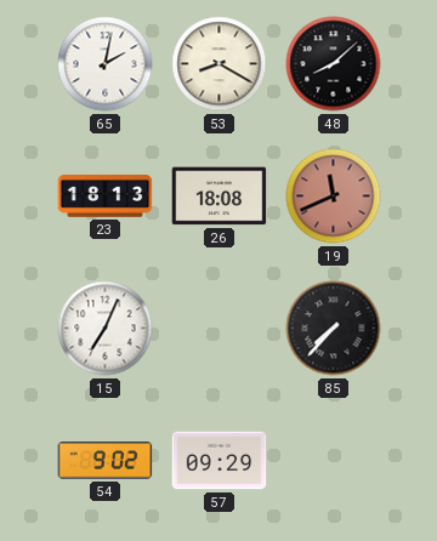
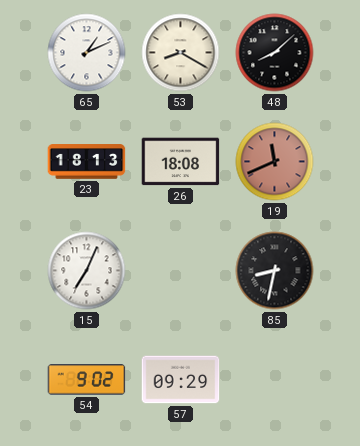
65: 2:02 -> 1:11 (87, 53)
85: 7:37 -> 8:32 (275, 271)
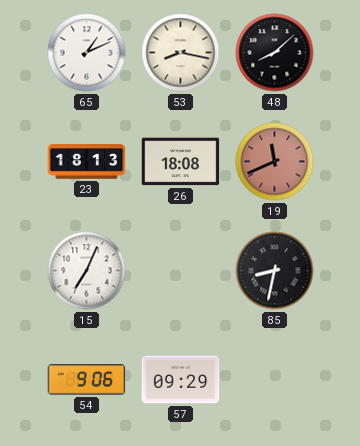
53: 8:20 -> 8:17 (181, 53)
54: 9:02 -> 9:06 (87, 380)
